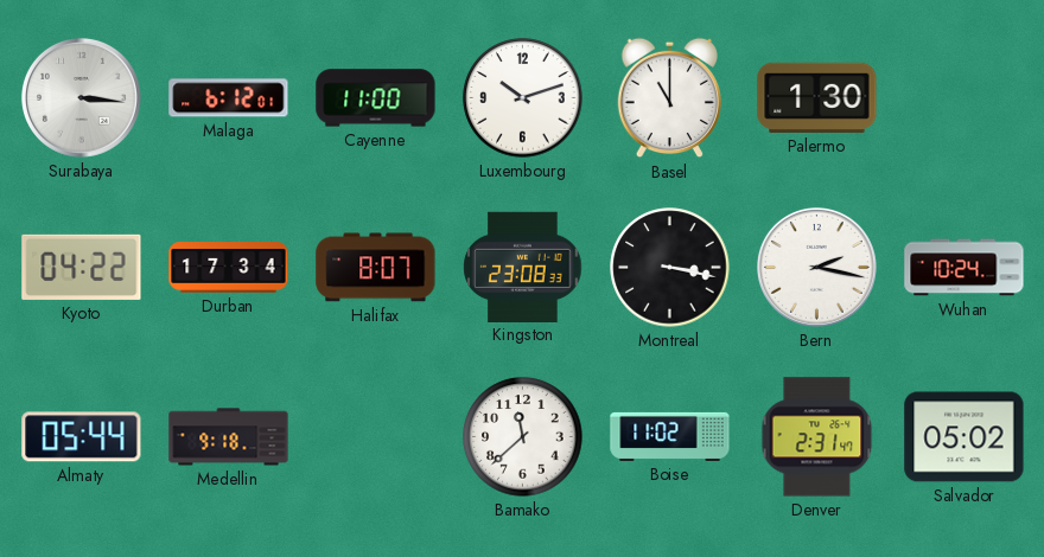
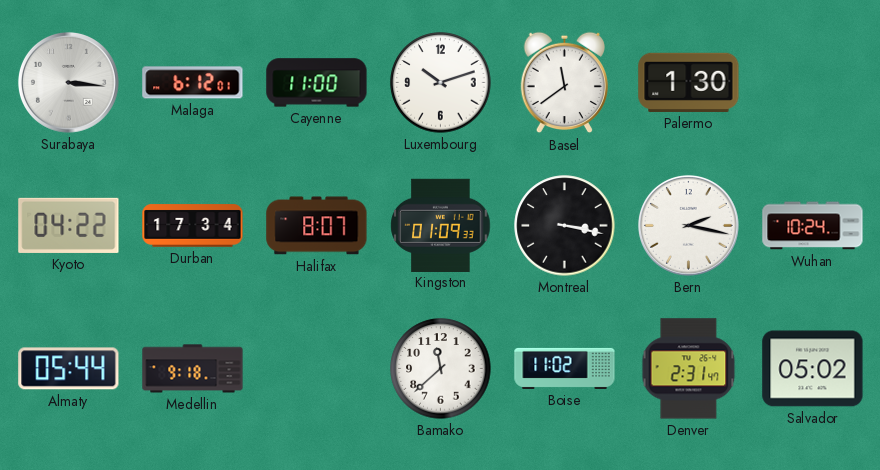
Basel: 11:00 -> 11:39 (564, 83)
Kingston: 23:08 -> 01:09 (441, 225)
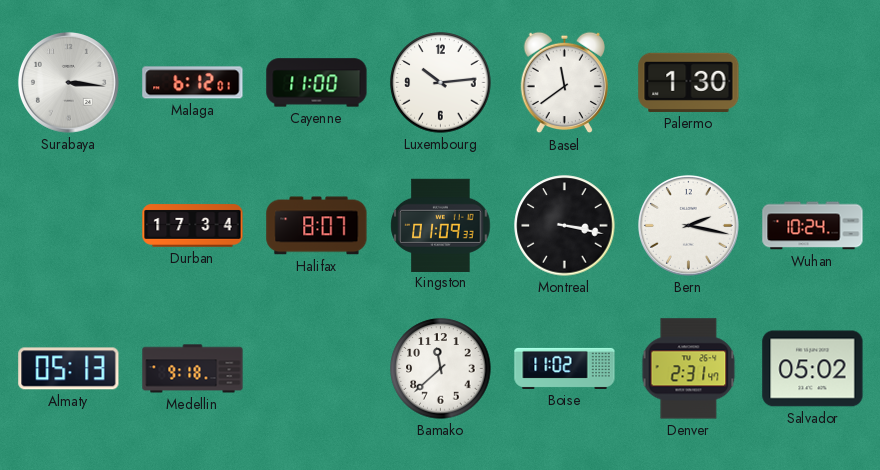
Luxembourg: 10:12 -> 10:14 (441, 83)
Kyoto: 04:22 -> none (69, 225)
Almaty: 05:44 -> 05:13 (69, 369)
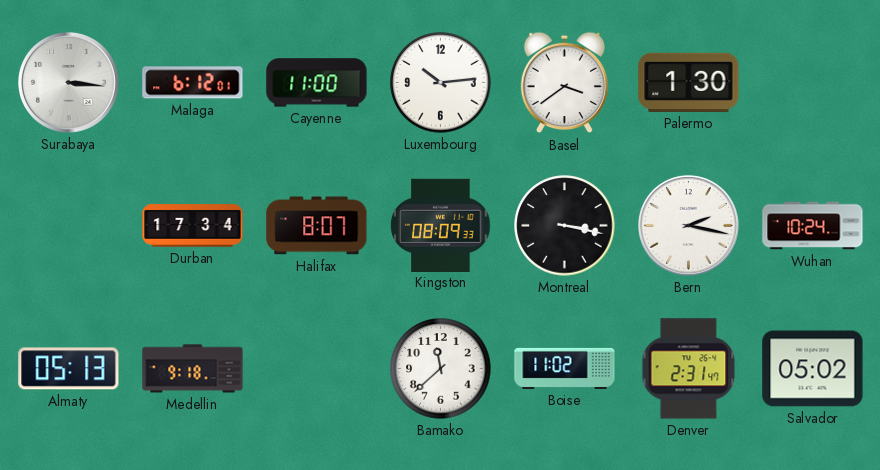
Basel: 11:39 -> 3:39 (564, 83)
Kingston: 01:09 -> 08:09 (441, 225)
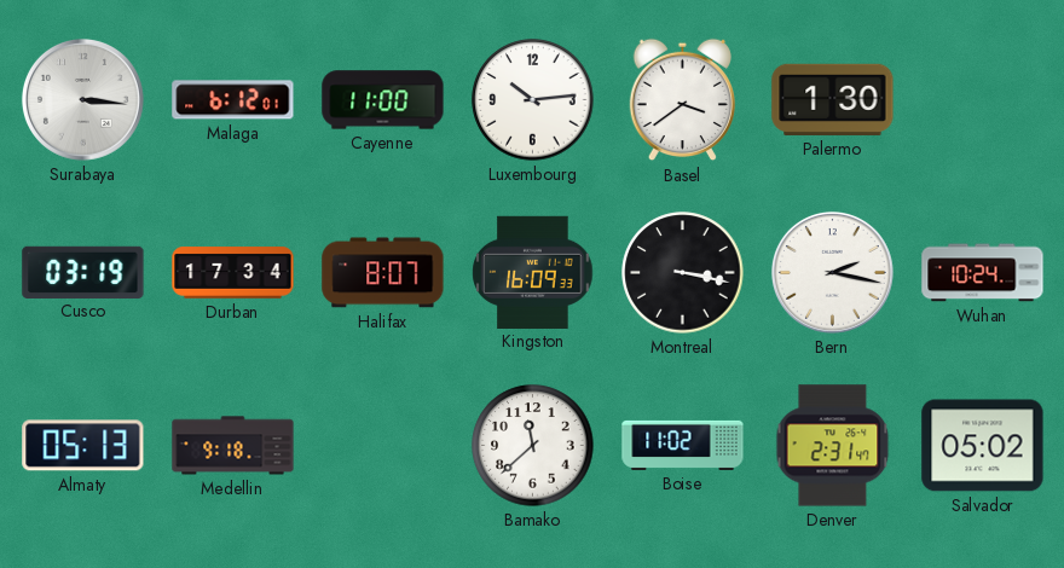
Cusco: none -> 03:19 (83, 272)
Kingston: 08:09 -> 16:09 (533, 272)
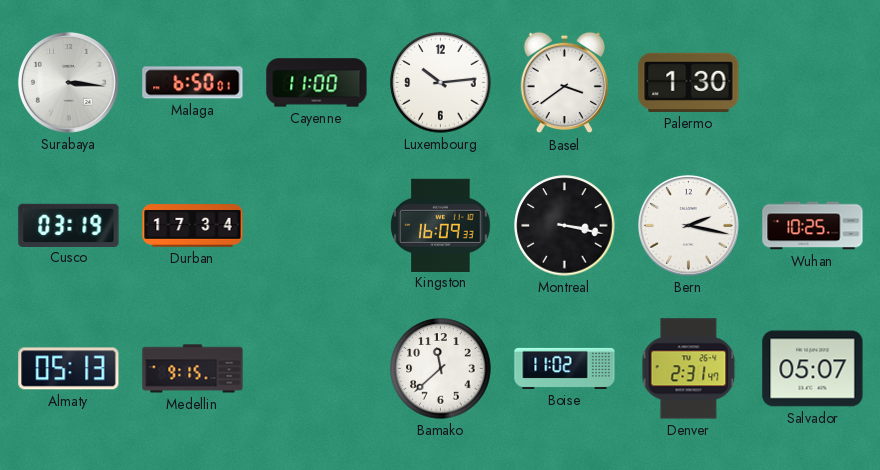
Malaga: 6:12 -> 6:50 (193, 83)
Halifax: 8:07 -> none (383, 273)
Wuhan: 10:24 -> 10:25 (813, 226)
Medellin: 9:18 -> 9:15 (193, 369)
Salvador: 05:02 -> 05:07 (813, 369)
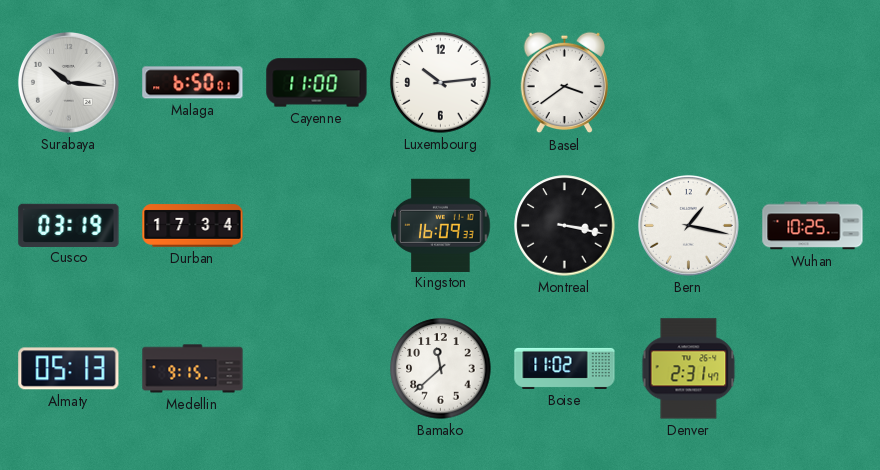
Surabaya: 3:16 -> 10:16 (68, 82)
Palermo: 1:30 -> none (689, 82)
Bern: 2:17 -> 1:17 (688, 225)
Salvador: 05:07 -> none (813, 369)
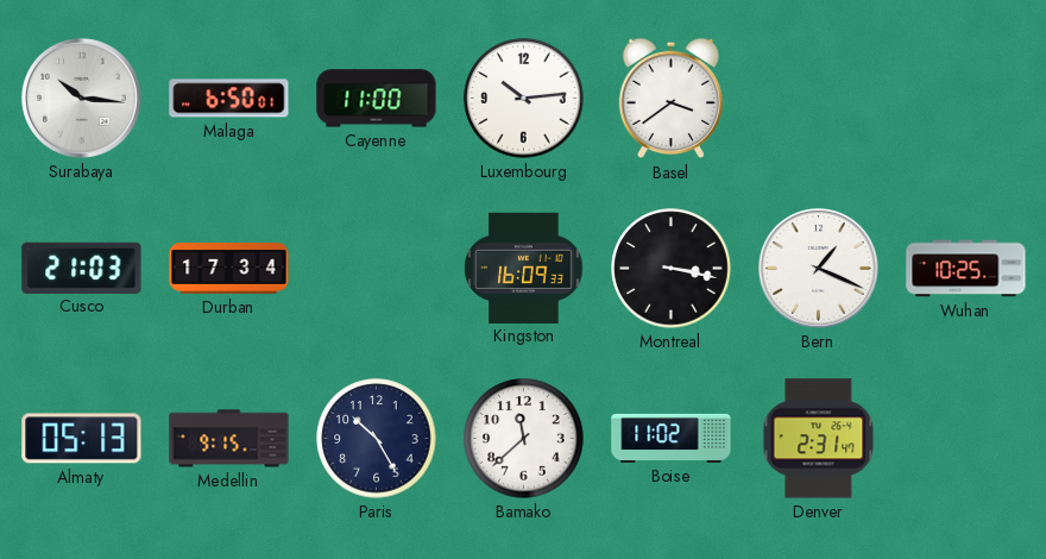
Cusco: 03:19 -> 21:03 (82, 268)
Bern: 1:17 -> 1:19 (818, 268)
Paris: none -> 10:25 (377, 439)
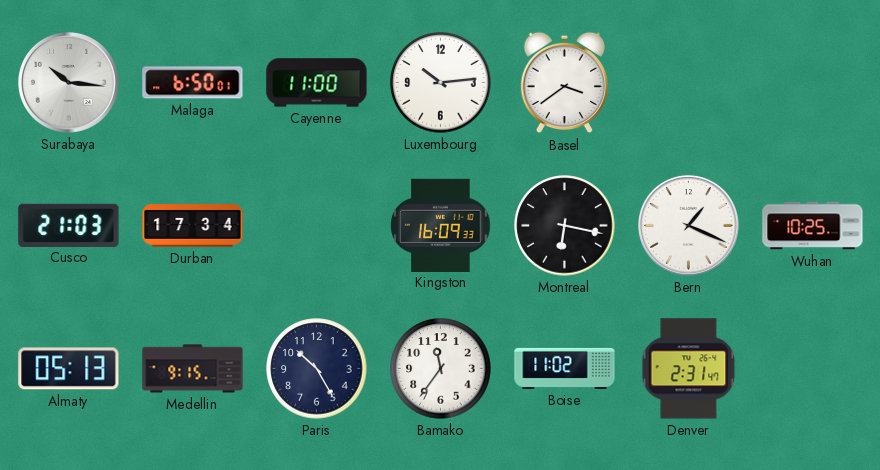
Montreal: 3:17 -> 6:17 (565, 226)
Bamako: 11:38 -> 11:36 (441, 369)
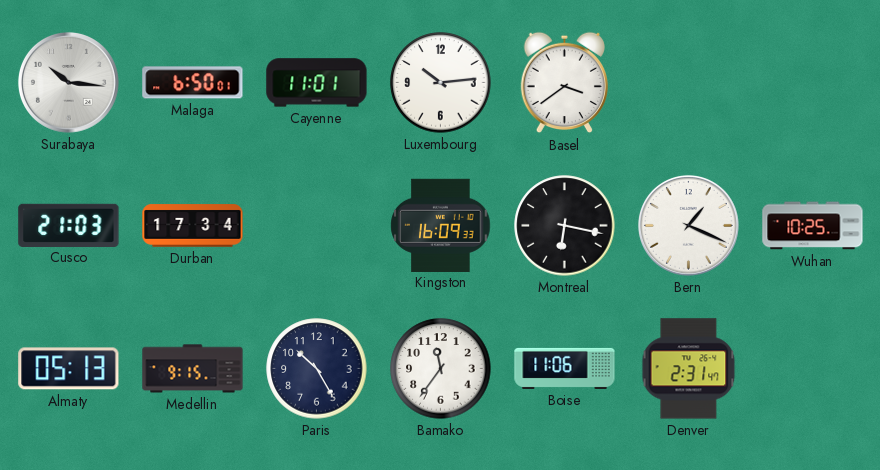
Cayenne: 11:00 -> 11:01 (317, 83)
Boise: 11:02 -> 11:06 (565, 368)
